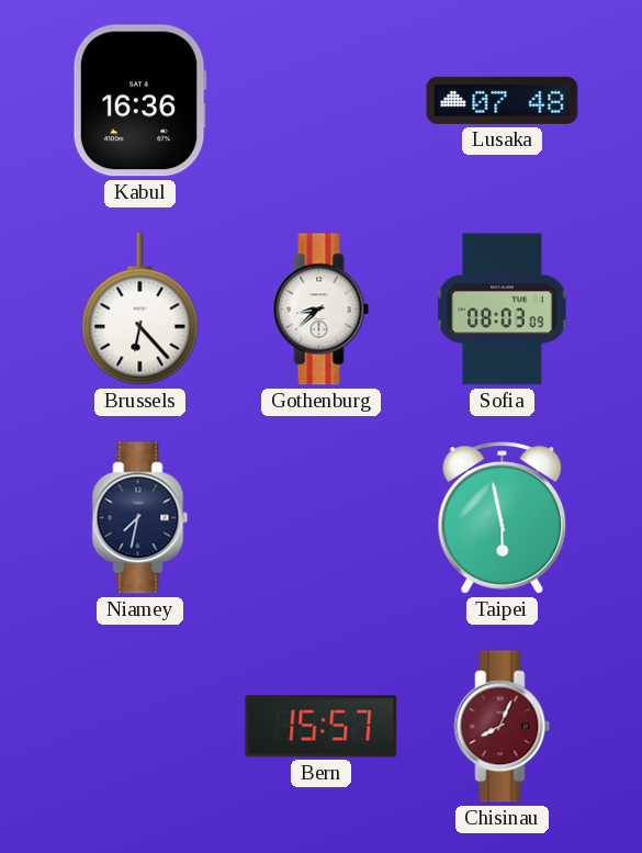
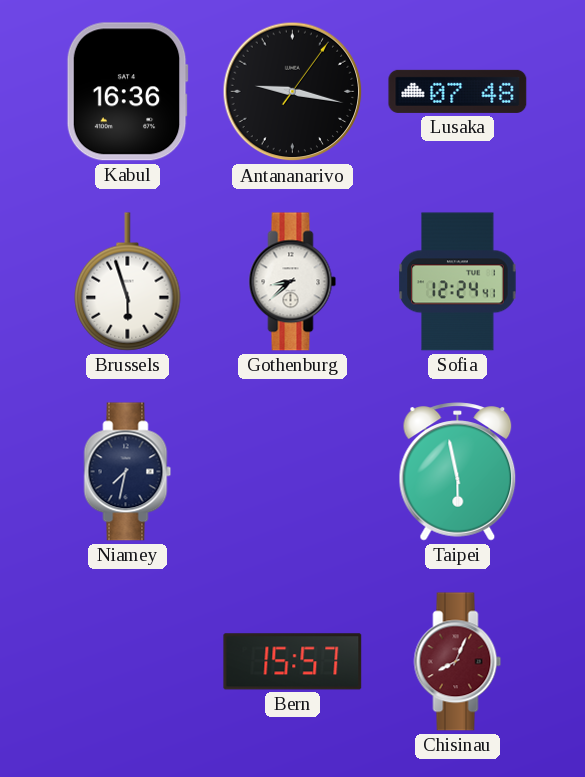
Antananarivo: none -> 9:17 (293, 92)
Brussels: 6:23 -> 5:57 (128, 282)
Sofia: 08:03 -> 12:24 (458, 282)
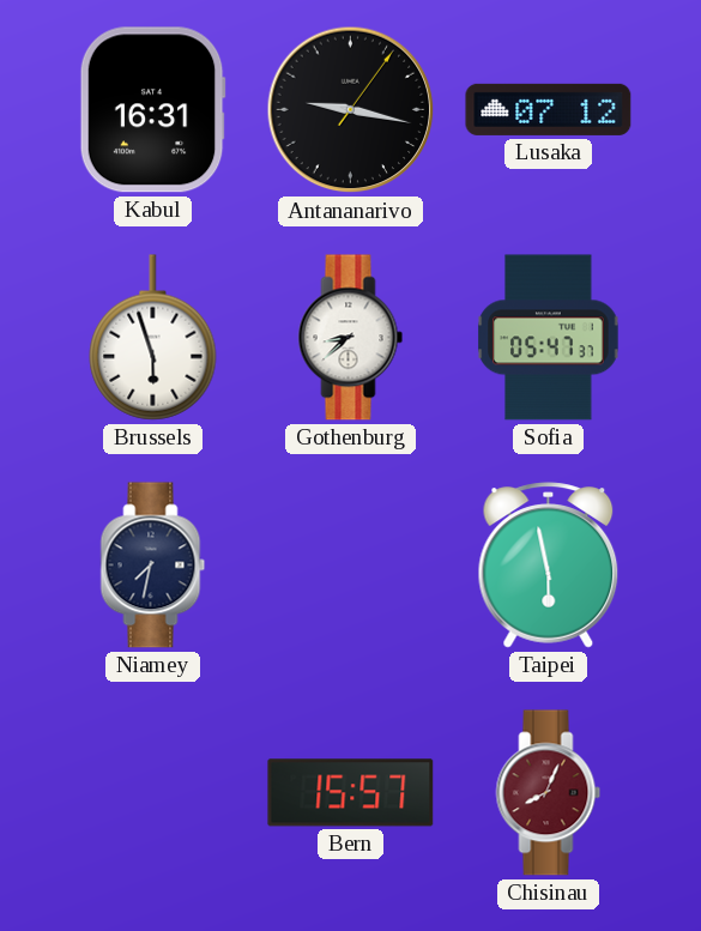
Kabul: 16:36 -> 16:31 (152, 110)
Lusaka: 07:48 -> 07:12 (549, 109)
Sofia: 12:24 -> 05:47 (549, 338)
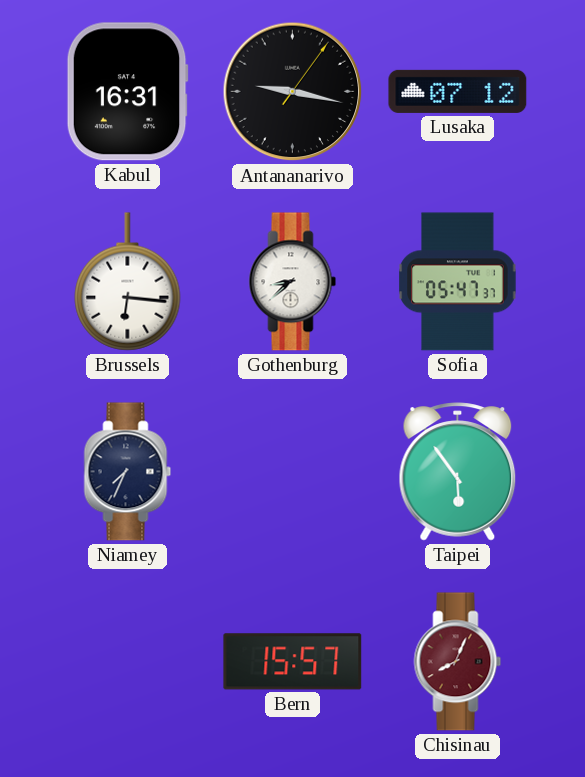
Brussels: 5:57 -> 6:16 (128, 282)
Niamey: 7:32 -> 7:34 (128, 472)
Taipei: 5:58 -> 5:54 (458, 472)
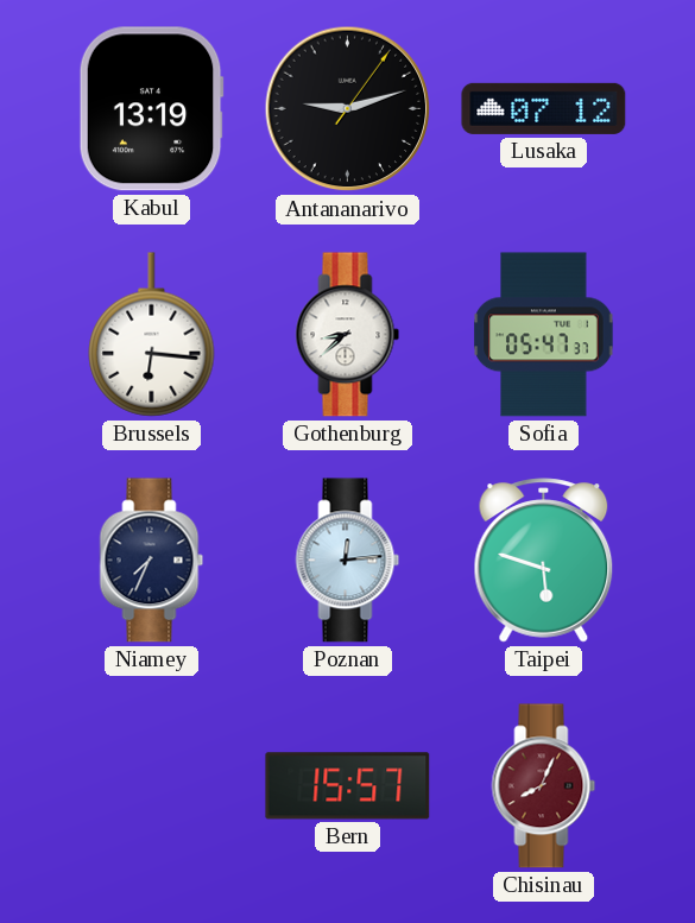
Kabul: 16:31 -> 13:19 (151, 109)
Antananarivo: 9:17 -> 9:12 (348, 109)
Poznan: none -> 12:14 (348, 561)
Taipei: 5:54 -> 5:48 (544, 561)
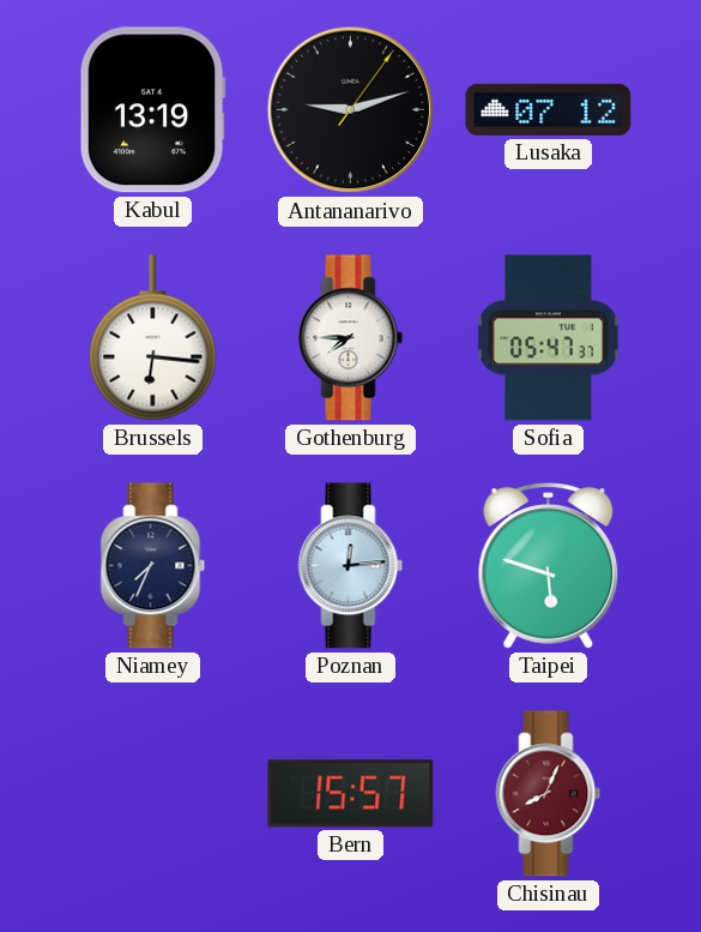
Gothenburg: 8:38 -> 7:45 (351, 338)
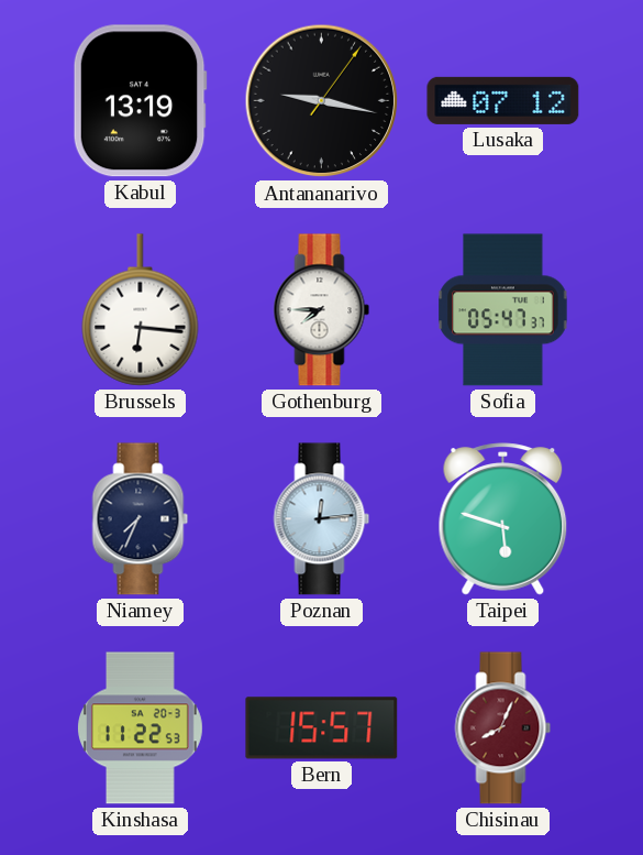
Antananarivo: 9:12 -> 9:17 (322, 101)
Kinshasa: none -> 11:22 (141, 728)
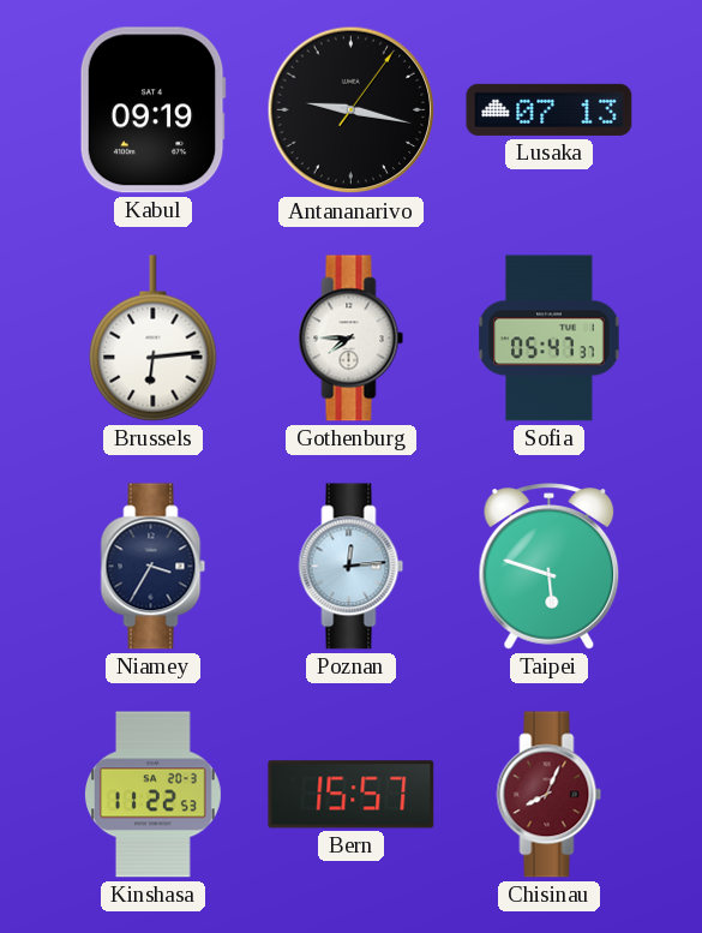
Kabul: 13:19 -> 09:19 (152, 110)
Lusaka: 07:12 -> 07:13 (550, 109)
Brussels: 6:16 -> 6:14 (154, 339)
Niamey: 7:34 -> 3:35 (154, 567)
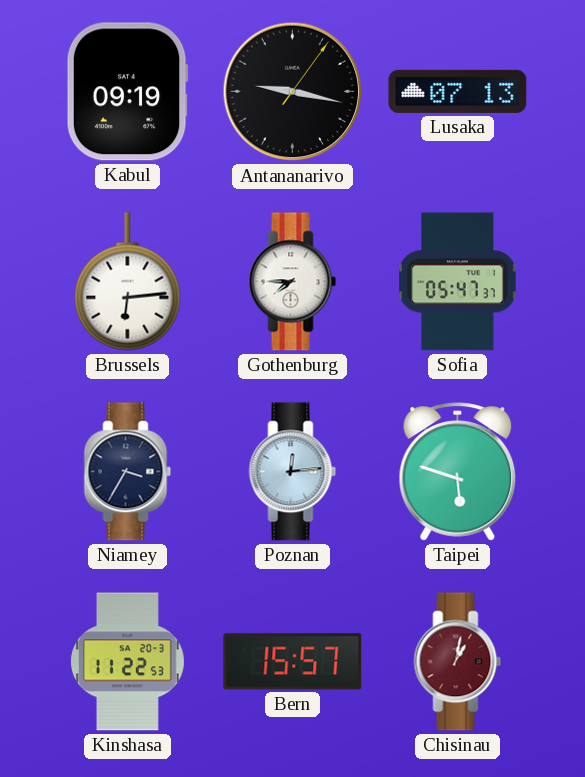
Chisinau: 8:04 -> 1:02 (458, 662)
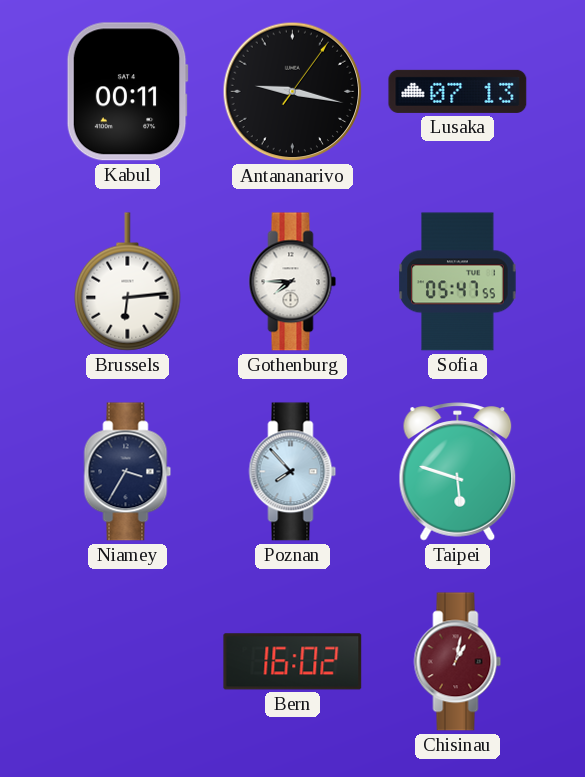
Kabul: 09:19 -> 00:11 (127, 92)
Sofia: 05:47:37 -> 05:47:55 (458, 282)
Poznan: 12:14 -> 7:53 (293, 472)
Kinshasa: 11:22 -> none (128, 662)
Bern: 15:57 -> 16:02 (293, 662)
